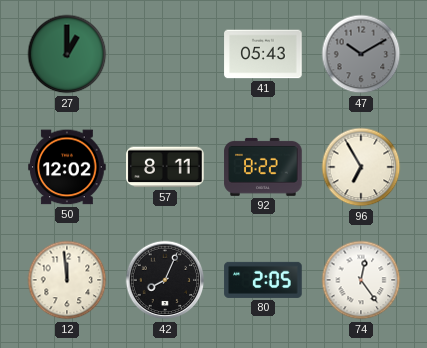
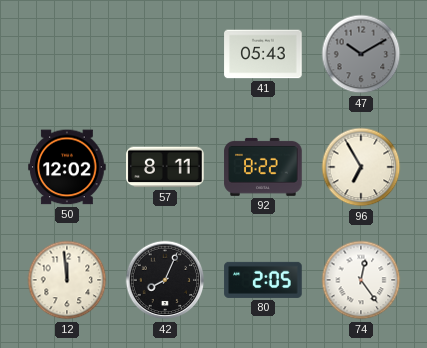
27: 1:00 -> none (67, 54)
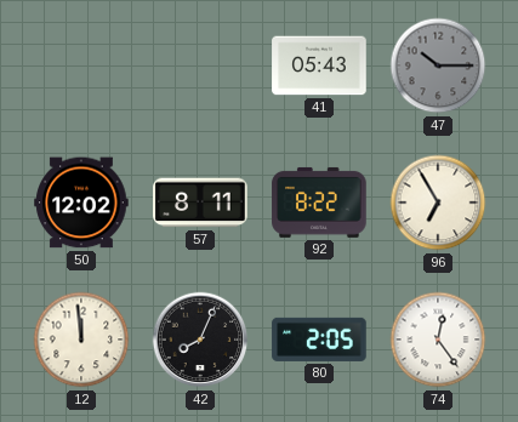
47: 10:10 -> 10:15 (438, 65)
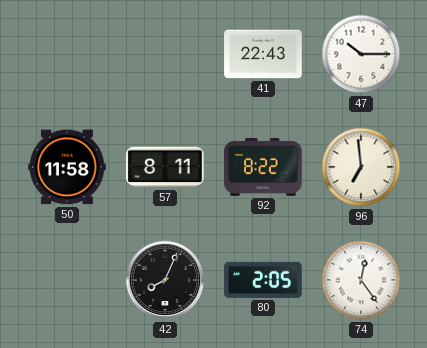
41: 05:43 -> 22:43 (263, 54)
47 dial: grey -> white (361, 54)
50: 12:02 -> 11:58 (67, 167)
96: 6:55 -> 6:59 (361, 167)
12: 11:59 -> none (81, 340)
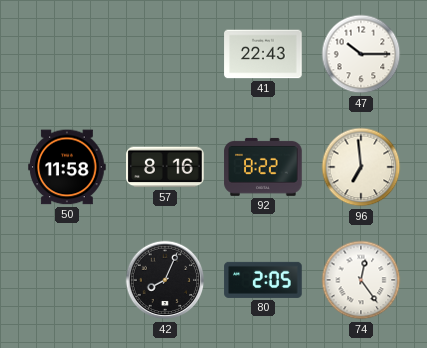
57: 8:11 -> 8:16 (165, 167)
